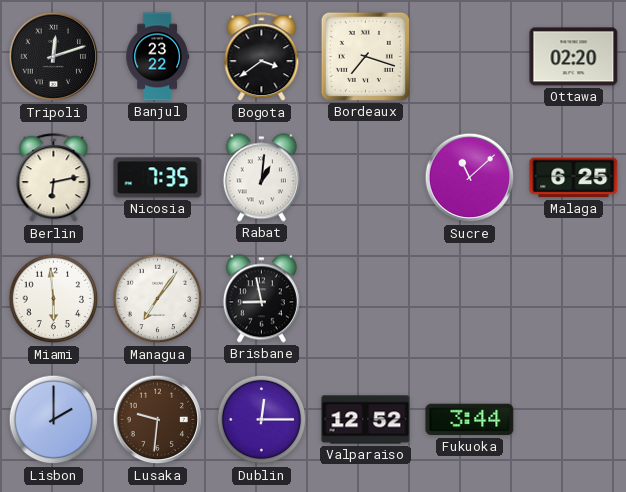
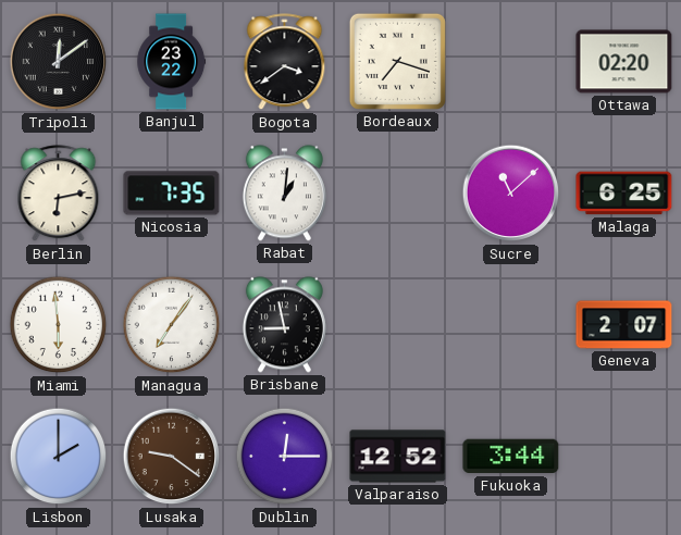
Tripoli: 12:12 -> 12:09 (59, 62)
Geneva: none -> 2:07 (624, 325)
Lusaka: 9:31 -> 9:21 (172, 457)
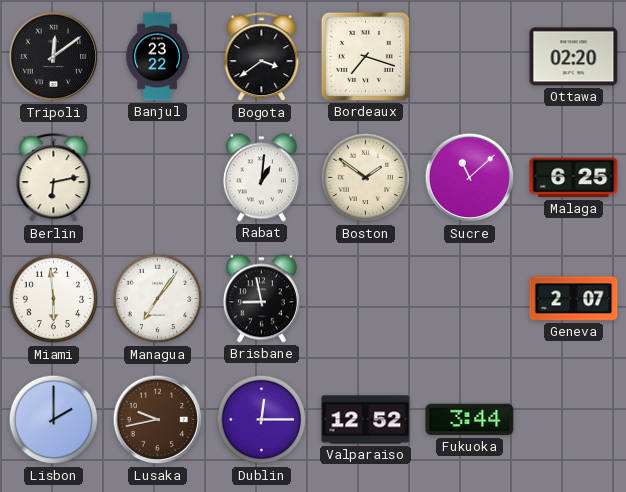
Nicosia: 7:35 -> none (172, 194)
Boston: none -> 1:51 (366, 178)
Lusaka: 9:21 -> 9:43 (158, 420)
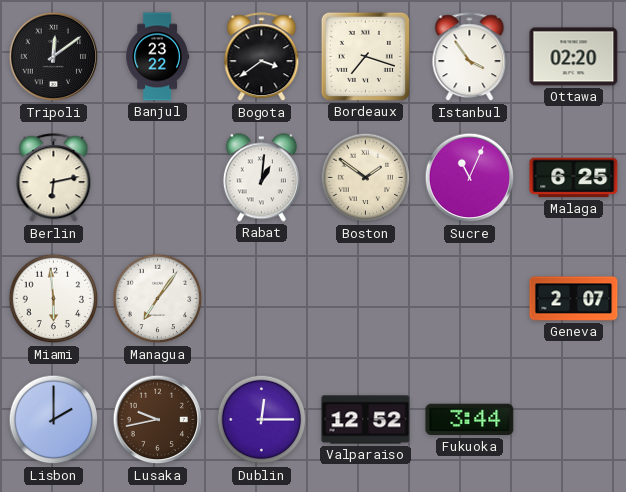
Istanbul: none -> 3:54 (470, 57)
Sucre: 11:08 -> 11:04 (470, 178)
Brisbane: 8:58 -> none (261, 299)
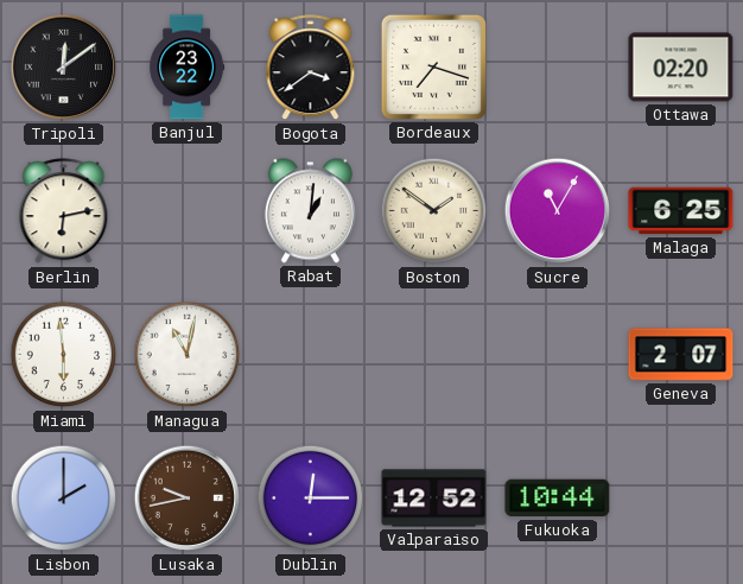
Istanbul: 3:54 -> none (470, 57)
Sucre: 11:04 -> 11:05 (558, 211)
Managua: 7:06 -> 11:02 (188, 355)
Fukuoka: 3:44 -> 10:44 (558, 499)
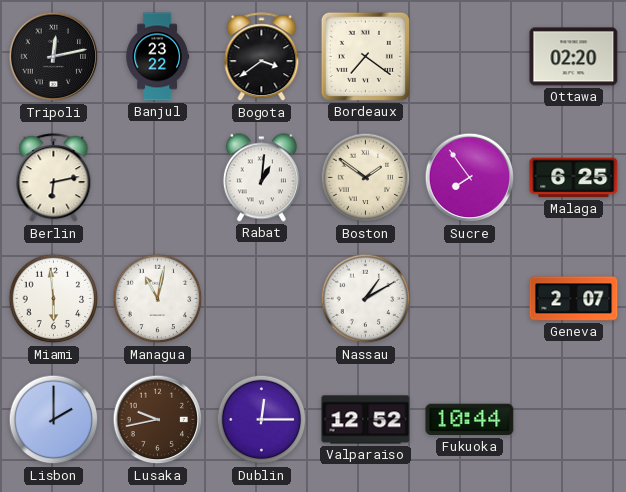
Tripoli: 12:09 -> 12:13 (54, 57)
Bordeaux: 7:18 -> 7:21 (365, 56)
Sucre: 11:05 -> 7:54 (470, 178)
Nassau: none -> 1:10 (366, 299)
